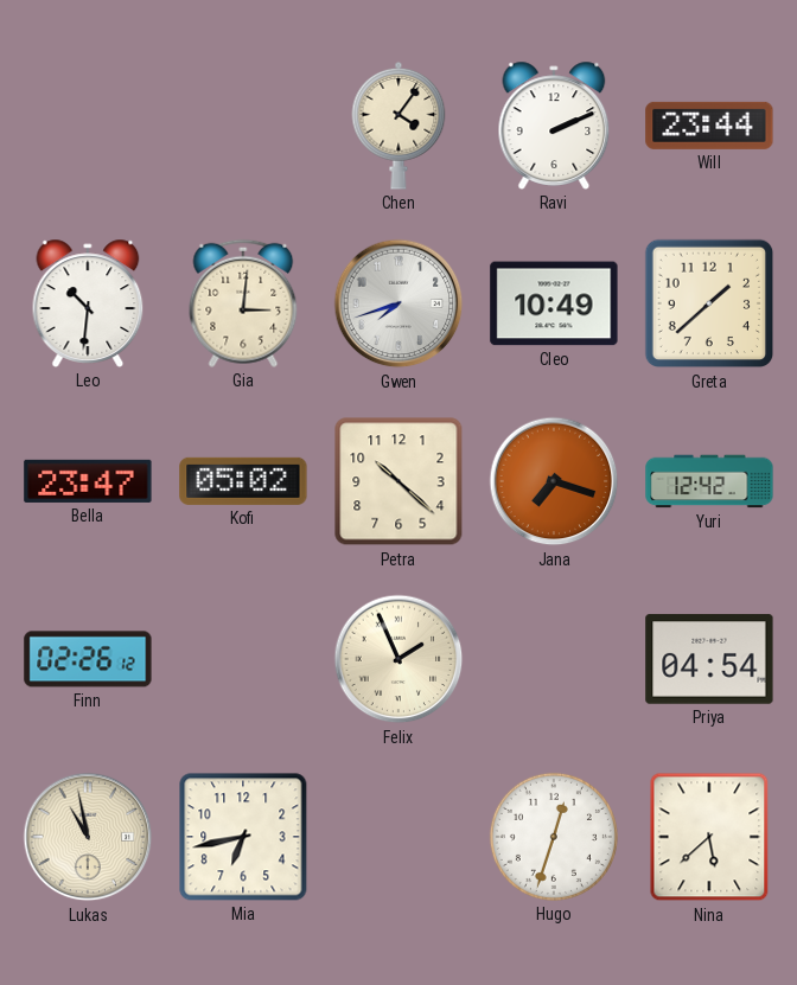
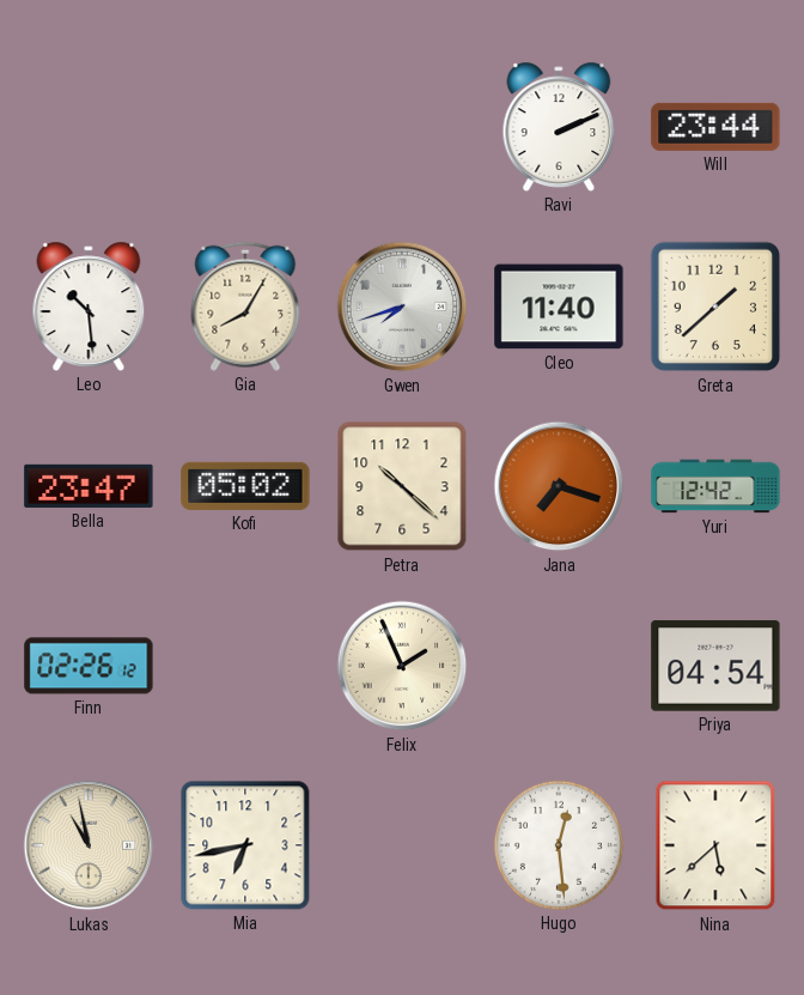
Chen: 4:06 -> none (398, 126)
Leo: 10:31 -> 10:29 (89, 307)
Gia: 3:01 -> 8:05 (245, 307)
Cleo: 10:49 -> 11:40 (559, 307)
Hugo: 12:33 -> 12:29 (559, 845)
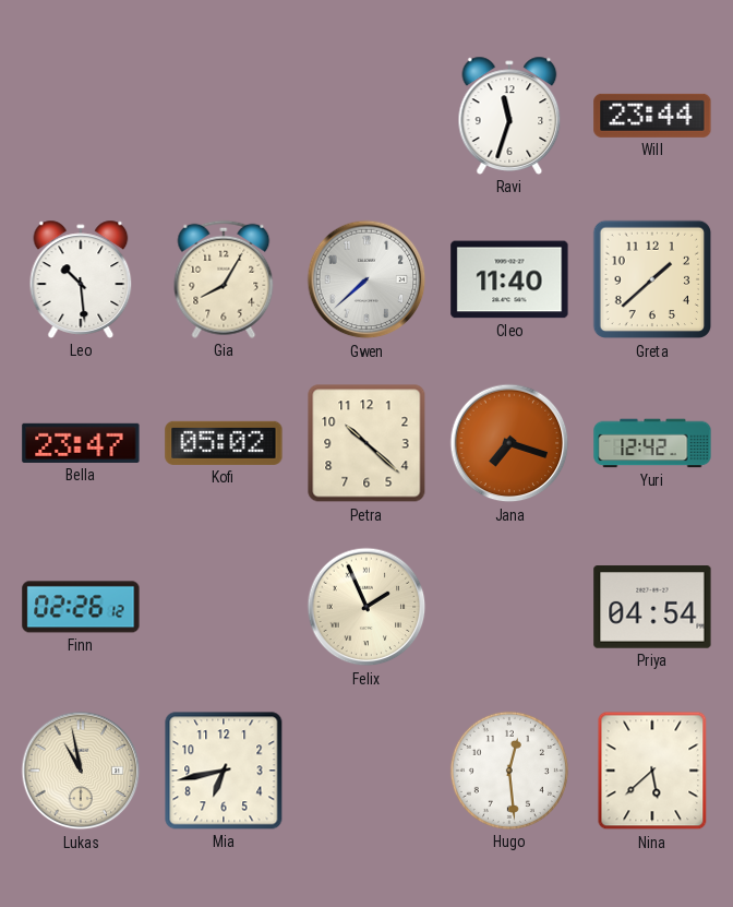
Ravi: 2:11 -> 11:33 (509, 116)
Gwen: 7:42 -> 7:38 (366, 279)
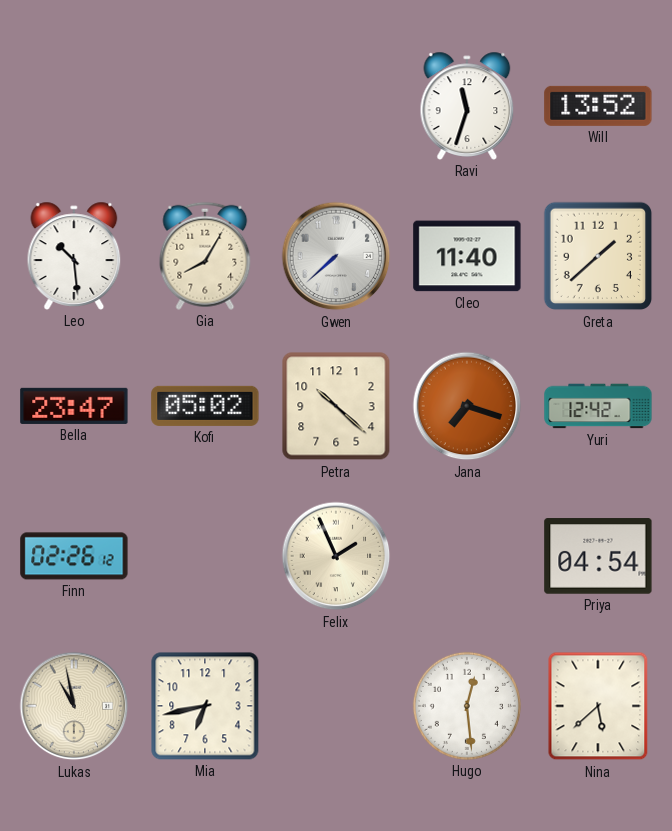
Will: 23:44 -> 13:52 (598, 106)
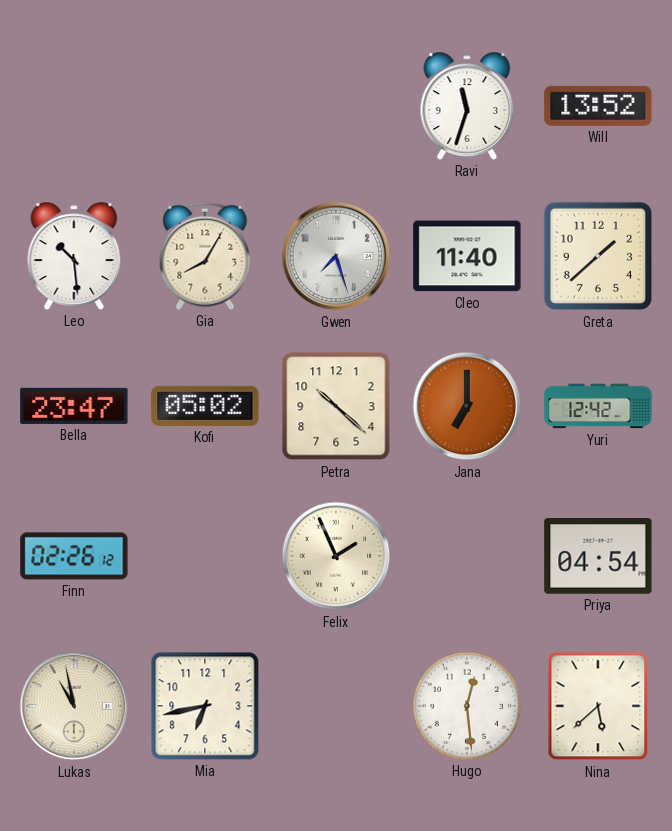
Gwen: 7:38 -> 7:27 (336, 256)
Jana: 7:18 -> 7:00 (467, 406)
